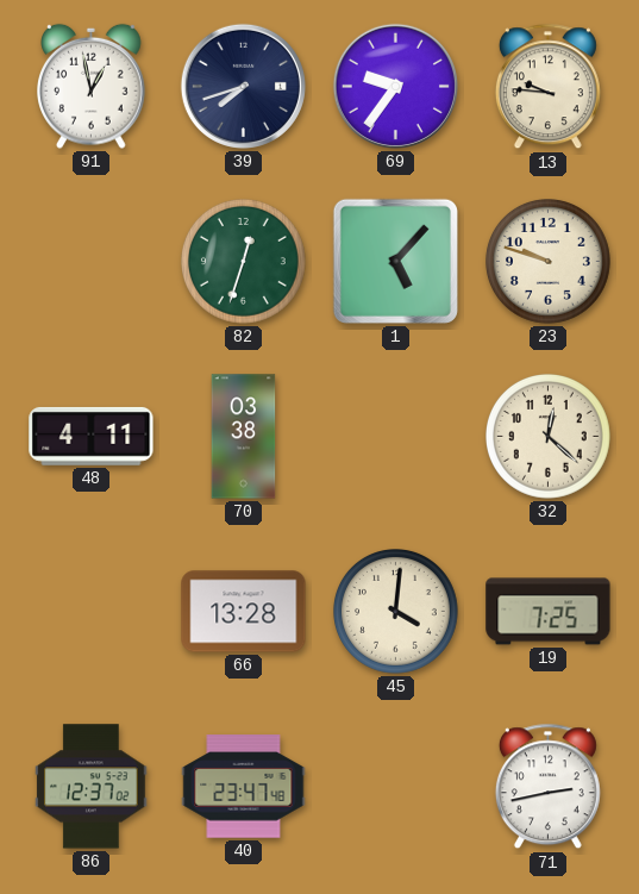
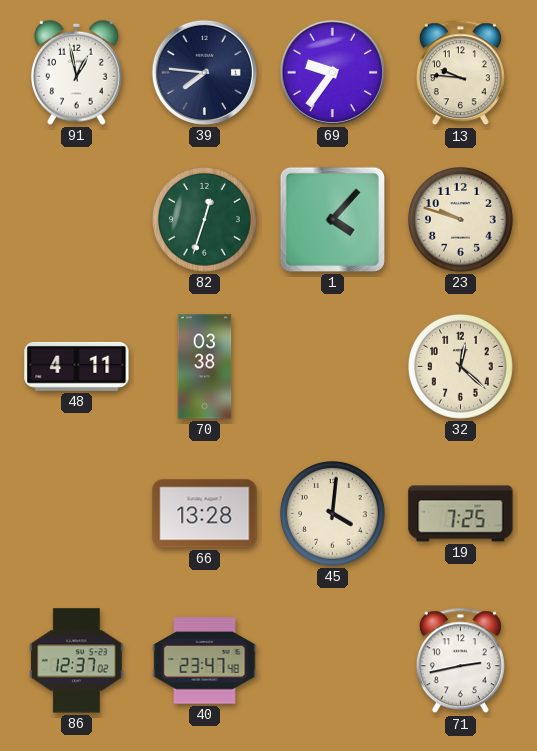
39: 7:42 -> 7:46 (204, 72)
1: 5:07 -> 4:07 (332, 219)
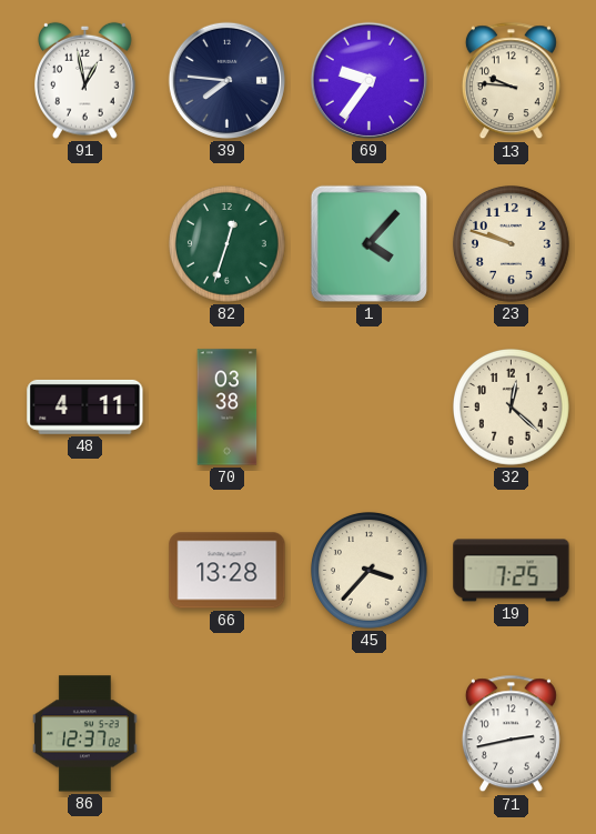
45: 4:01 -> 3:37 (370, 571)
40: 23:47 -> none (205, 661)
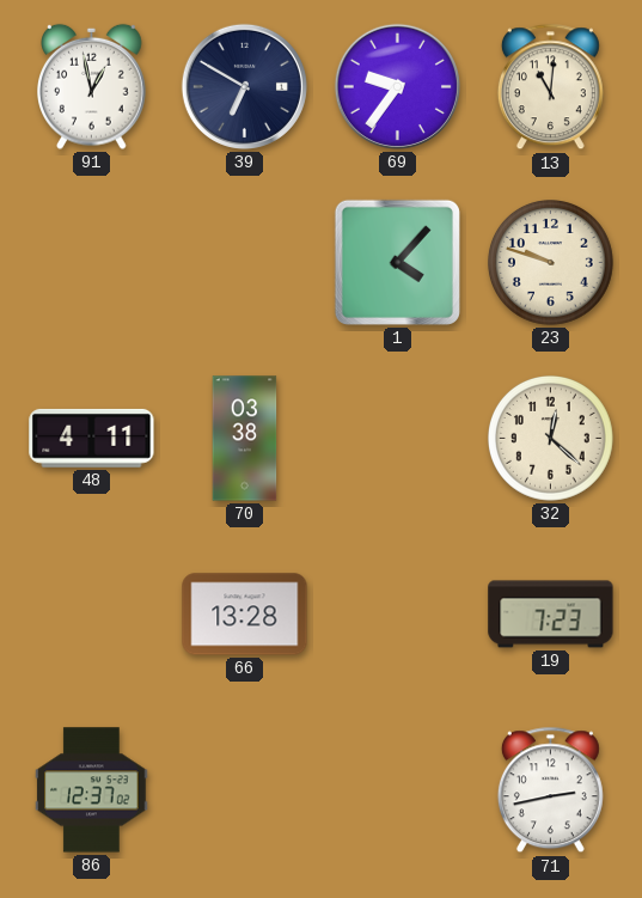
39: 7:46 -> 6:50 (244, 86)
13: 9:46 -> 11:01 (550, 87)
82: 12:33 -> none (228, 244)
45: 3:37 -> none (370, 571)
19: 7:25 -> 7:23 (551, 615)
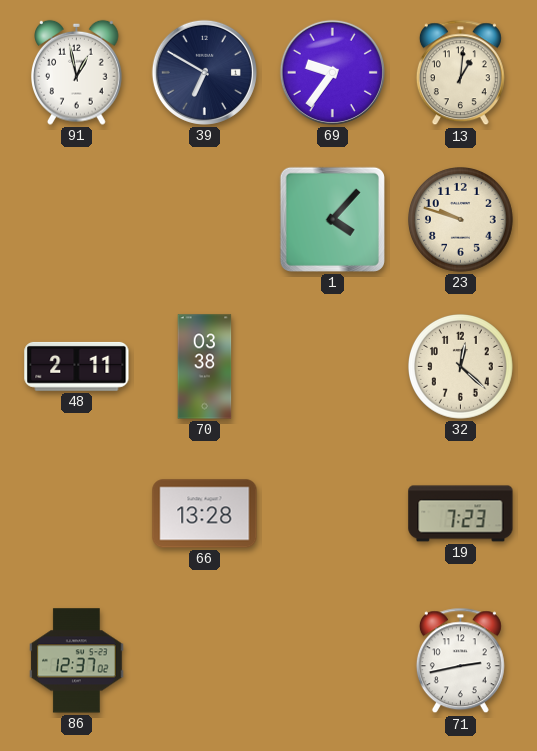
13: 11:01 -> 1:01 (460, 73)
48: 4:11 -> 2:11 (77, 366)
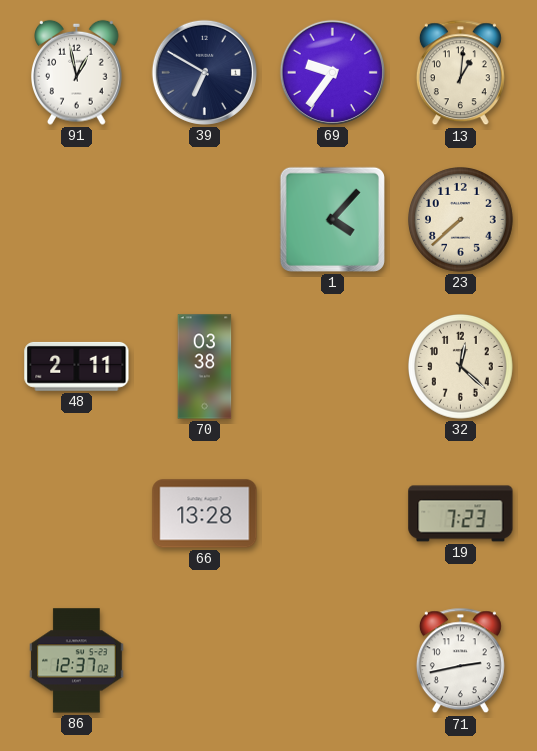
23: 9:48 -> 7:38 (461, 220)
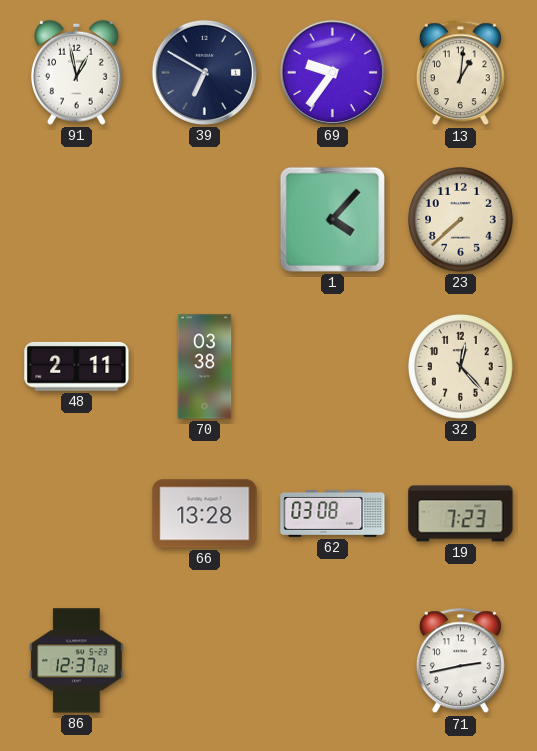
32: 12:22 -> 12:23 (461, 367)
62: none -> 03:08 (333, 513)
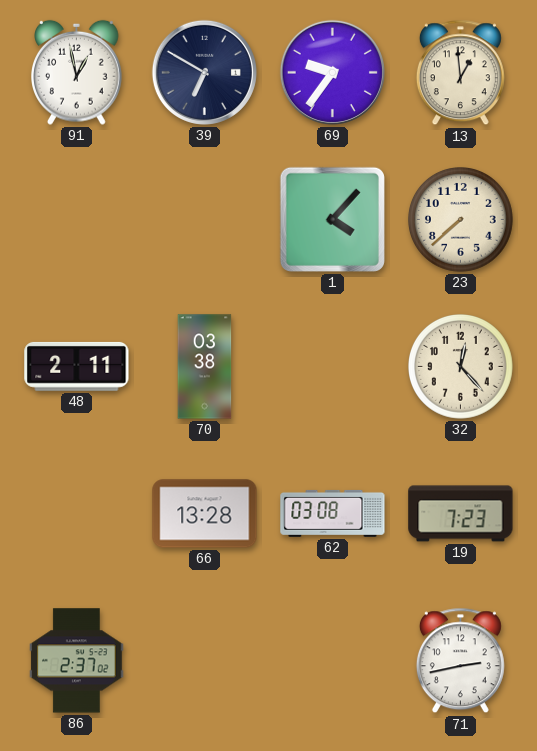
13: 1:01 -> 12:59 (460, 73)
86: 12:37 -> 2:37 (77, 661)
